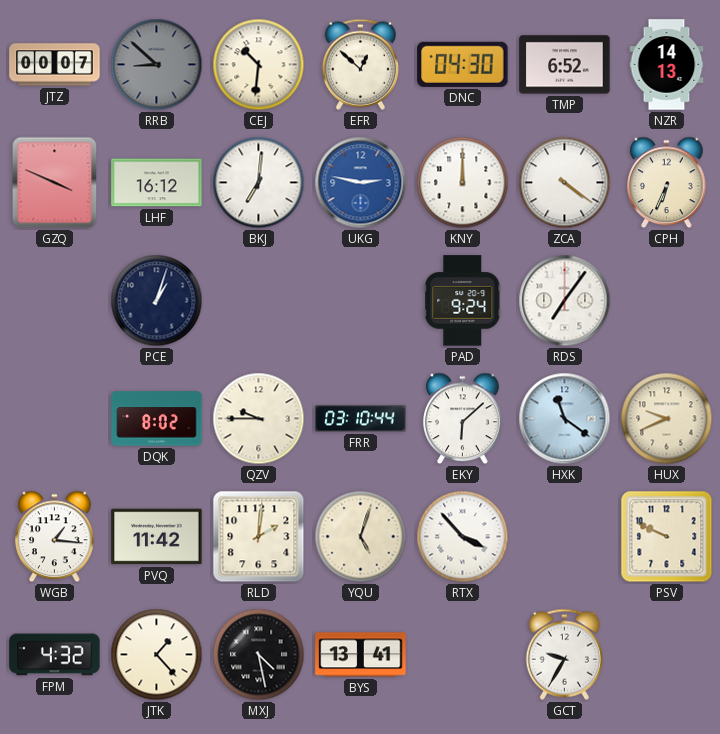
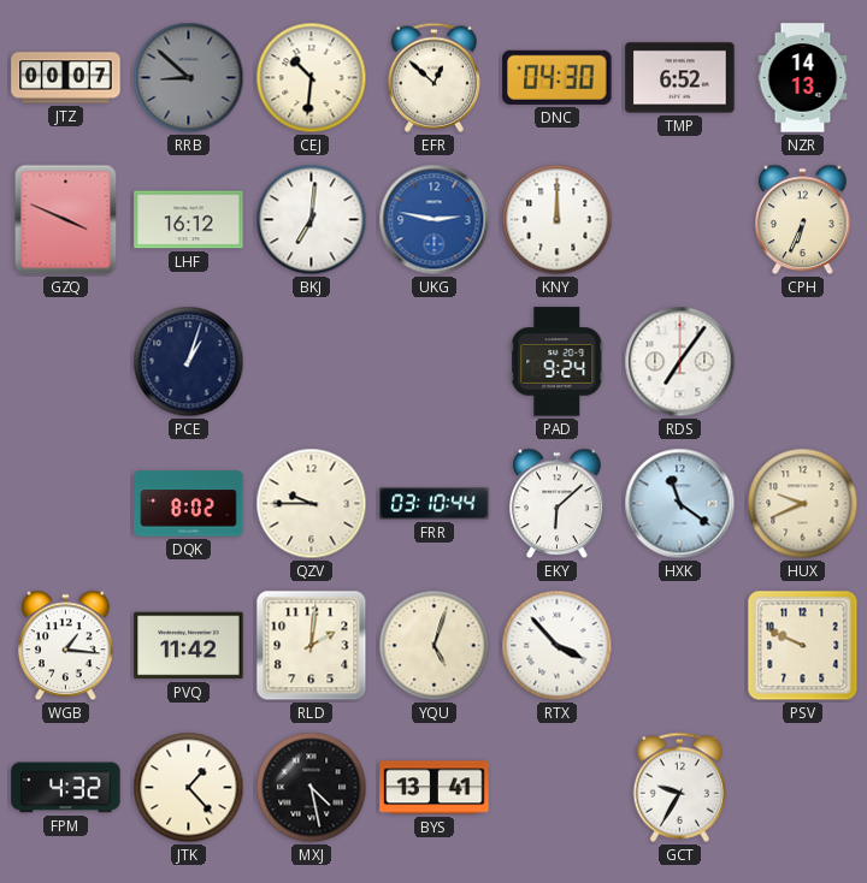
ZCA: 4:21 -> none (565, 183)
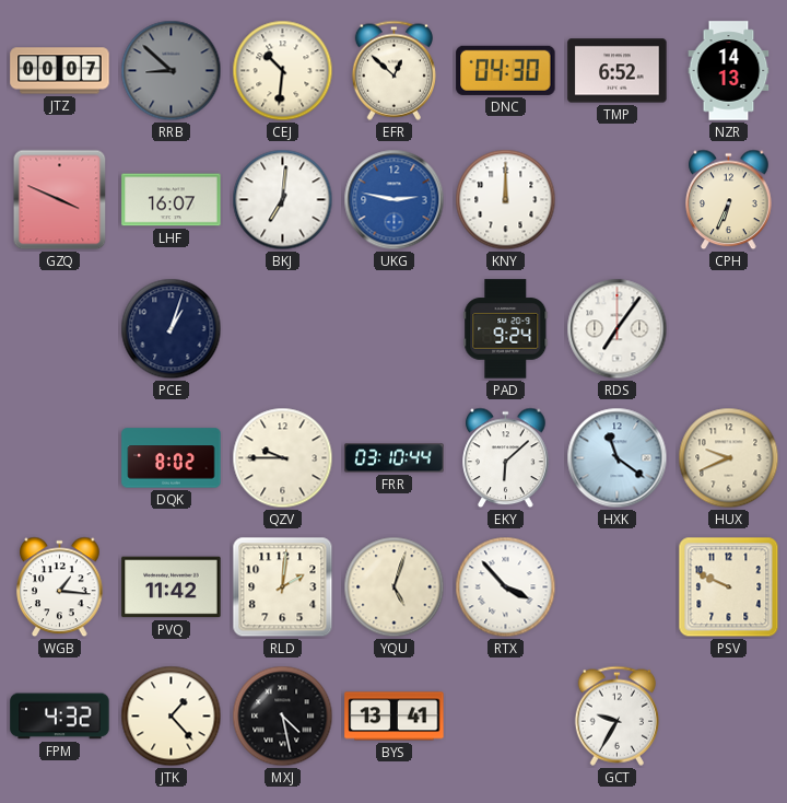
LHF: 16:12 -> 16:07 (172, 200)
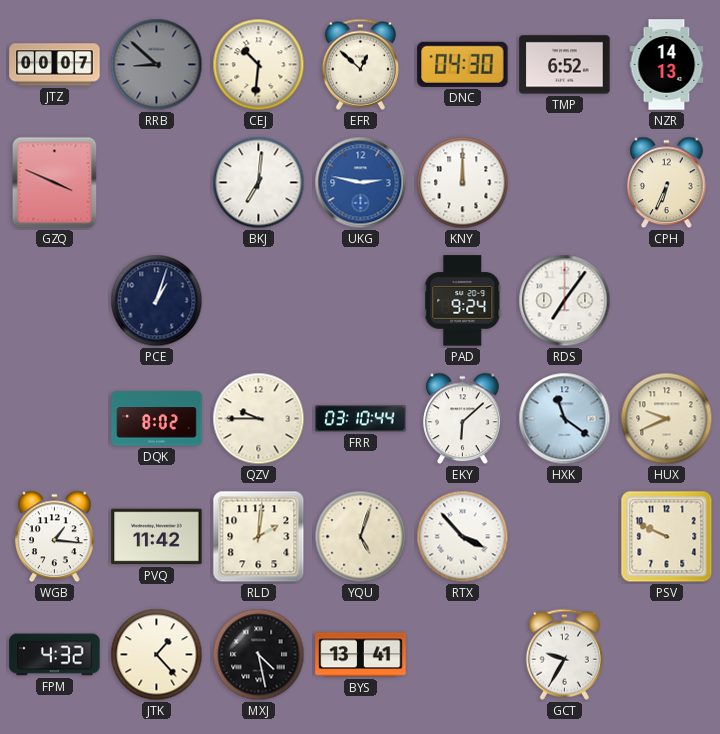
LHF: 16:07 -> none (172, 200)
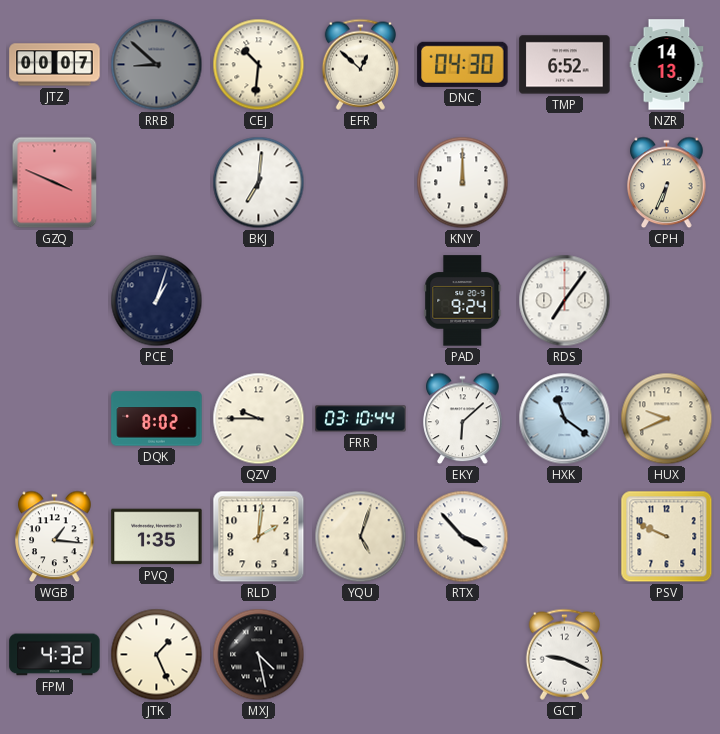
UKG: 2:47 -> none (361, 183)
PVQ: 11:42 -> 1:35 (157, 537)
JTK: 1:23 -> 1:26 (157, 655)
BYS: 13:41 -> none (361, 655)
GCT: 9:35 -> 9:19 (564, 654)
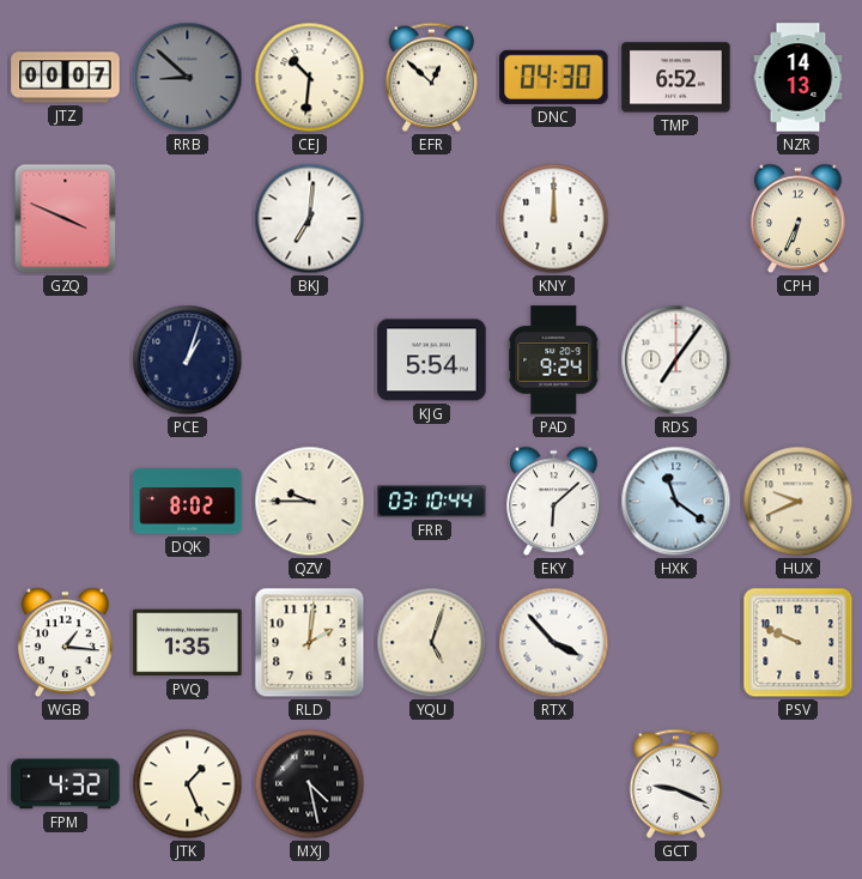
KJG: none -> 5:54 (432, 360)
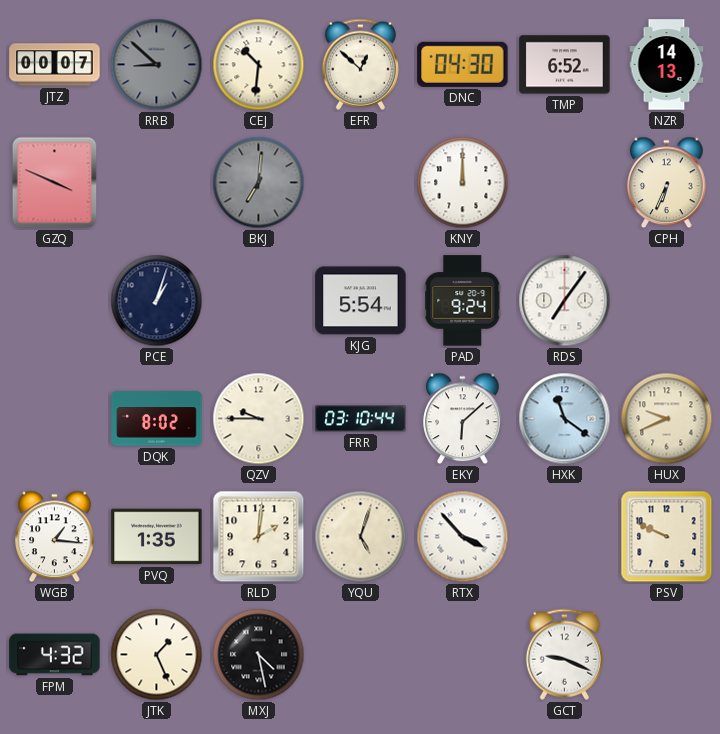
BKJ dial: white -> grey (259, 183)
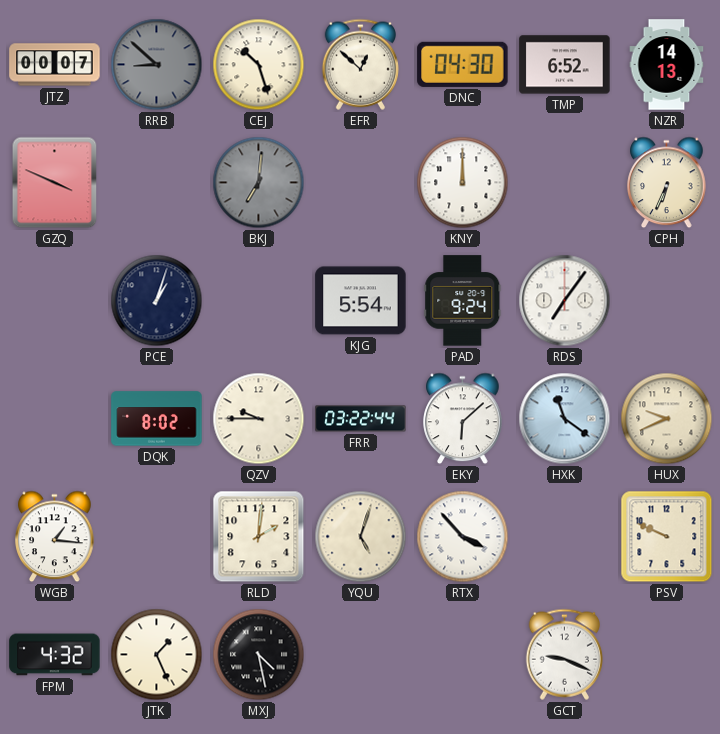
CEJ: 10:31 -> 10:27 (259, 65)
FRR: 03:10 -> 03:22 (361, 419)
PVQ: 1:35 -> none (157, 537)
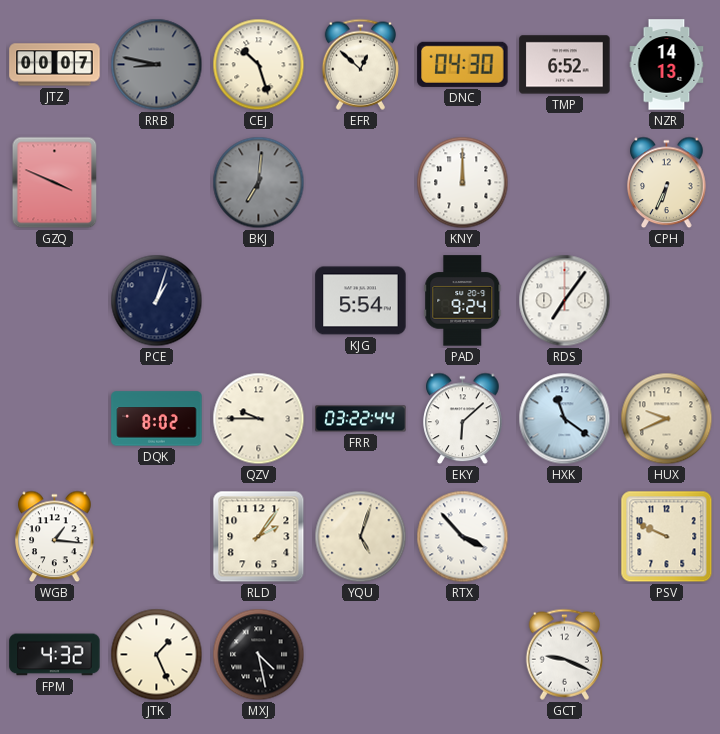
RRB: 8:52 -> 8:47 (157, 65)
RLD: 2:01 -> 2:06 (259, 537)
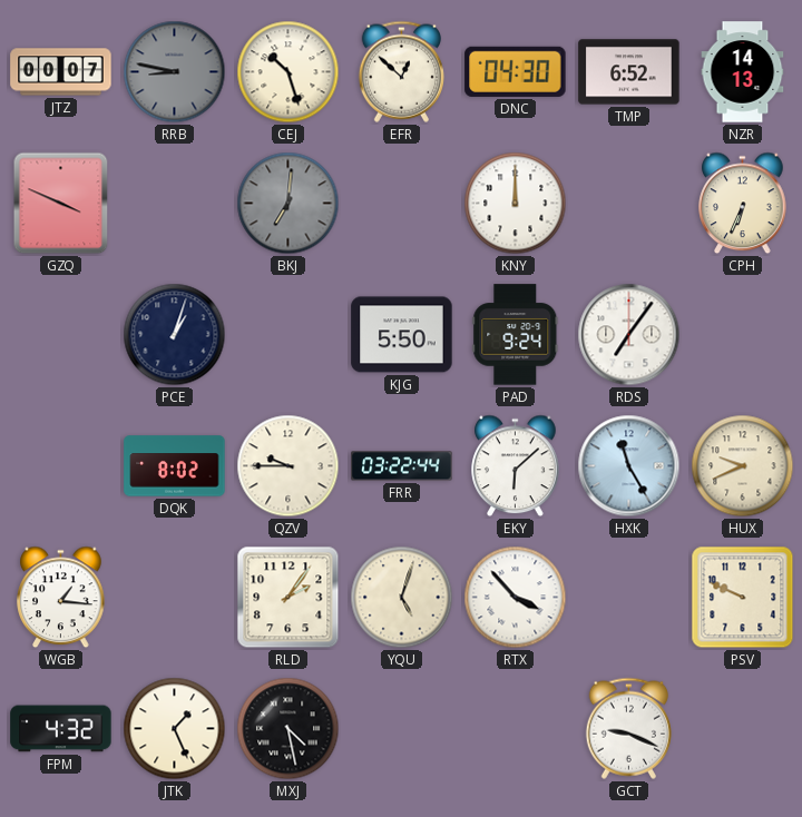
KJG: 5:54 -> 5:50 (402, 335)
HXK: 11:21 -> 11:25 (629, 466)
